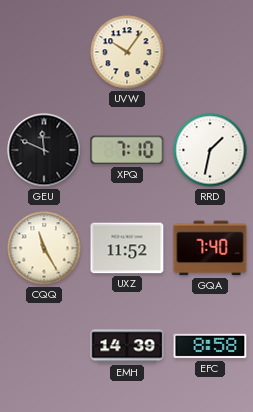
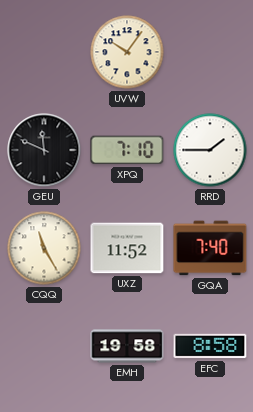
RRD: 1:32 -> 1:45 (210, 150)
EMH: 14:39 -> 19:58 (127, 346)
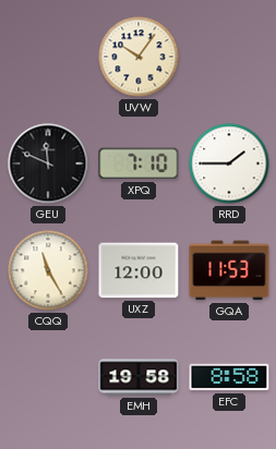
UXZ: 11:52 -> 12:00 (139, 270)
GQA: 7:40 -> 11:53 (229, 270)
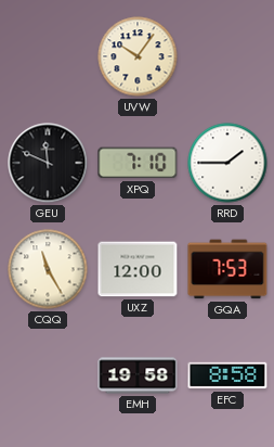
GQA: 11:53 -> 7:53 (227, 269)
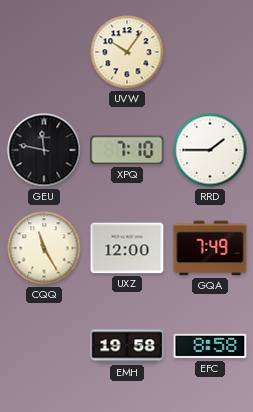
GEU: 11:49 -> 11:47 (44, 150)
GQA: 7:53 -> 7:49 (210, 248)
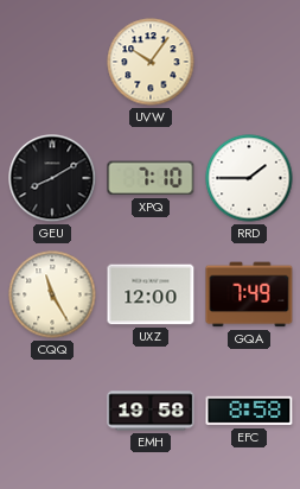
GEU: 11:47 -> 8:10 (52, 178)
